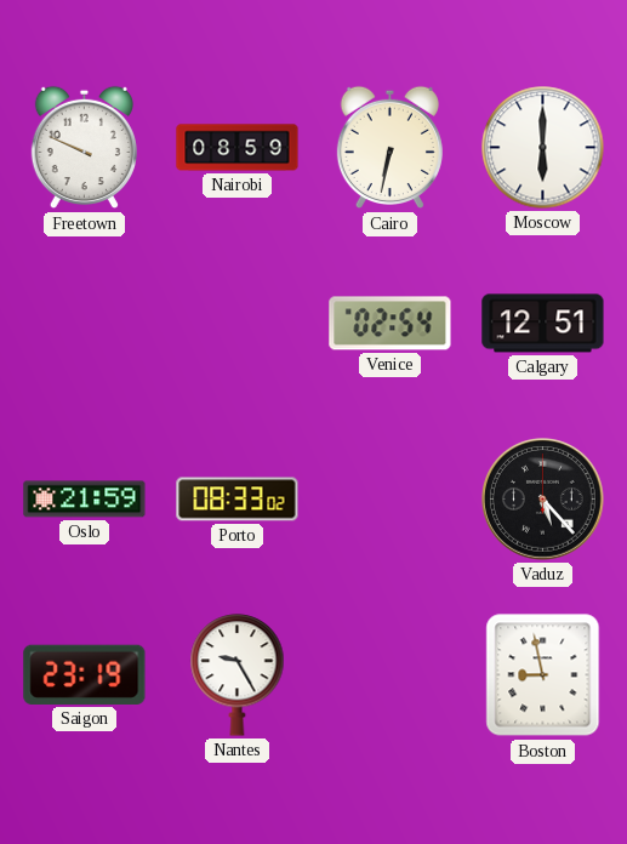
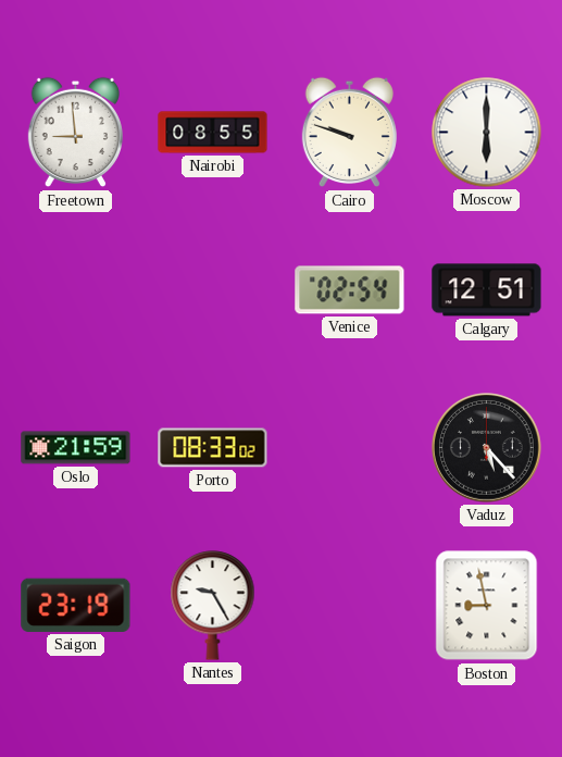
Freetown: 9:49 -> 8:59 (75, 133)
Nairobi: 08:59 -> 08:55 (213, 133)
Cairo: 6:32 -> 9:48 (349, 133)
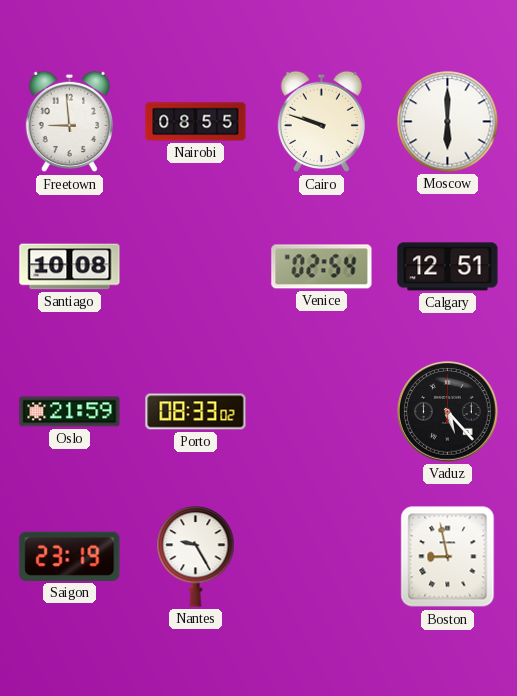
Santiago: none -> 10:08 (70, 267)
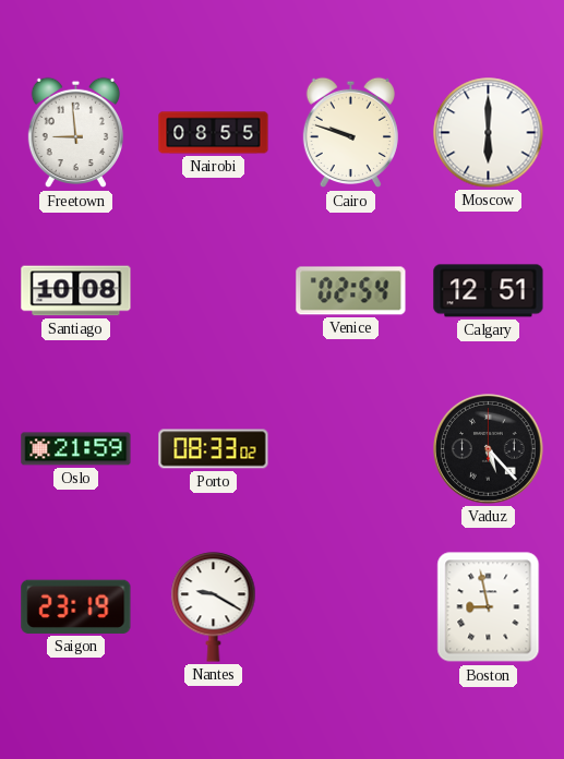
Nantes: 9:25 -> 9:20 (214, 607)
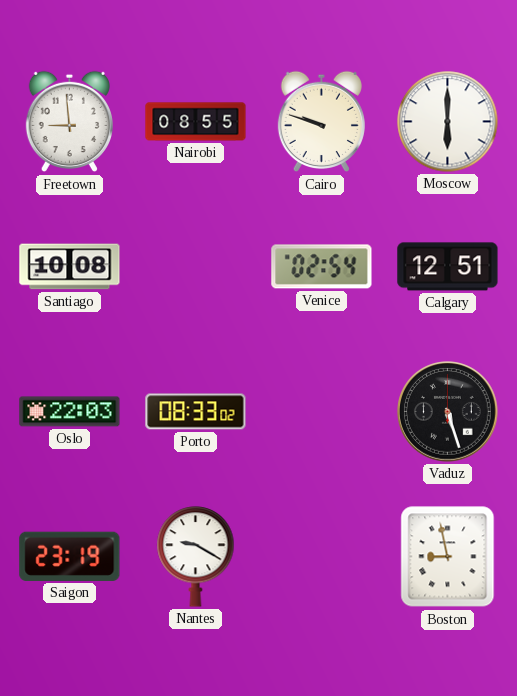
Oslo: 21:59 -> 22:03 (70, 412)
Vaduz: 5:23 -> 5:27 (448, 412)
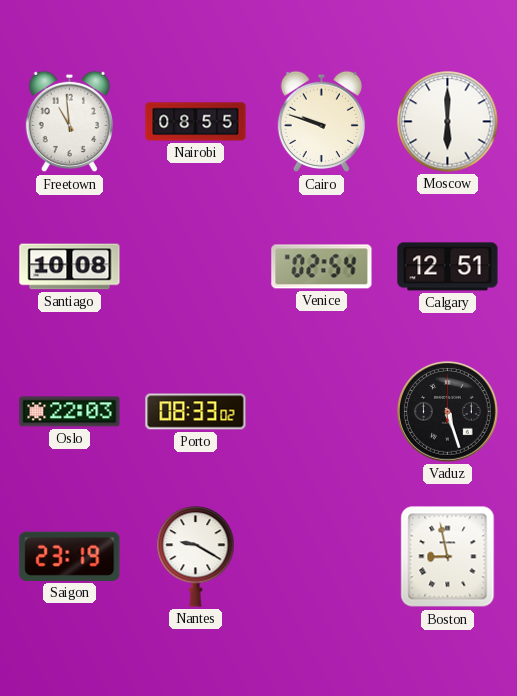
Freetown: 8:59 -> 10:59 (69, 122)
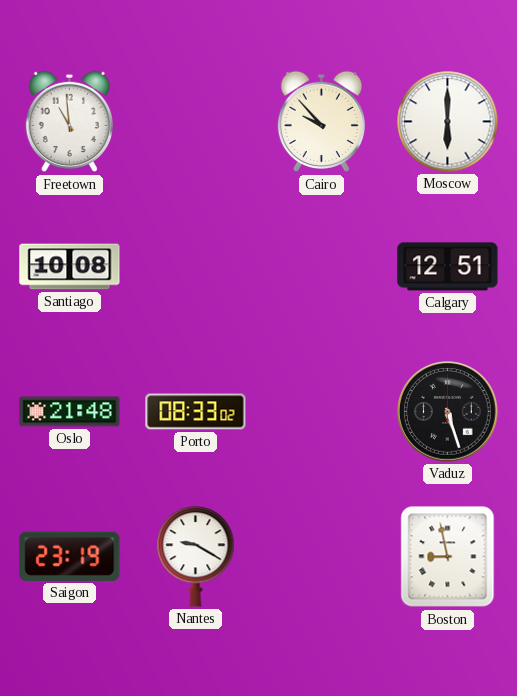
Nairobi: 08:55 -> none (196, 122)
Cairo: 9:48 -> 9:53 (321, 122)
Venice: 02:54 -> none (322, 267)
Oslo: 22:03 -> 21:48 (70, 412)
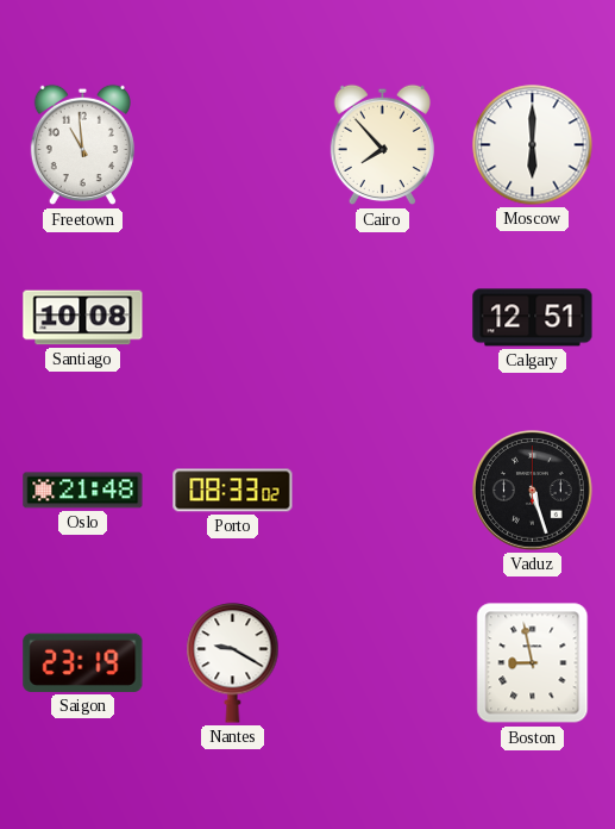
Cairo: 9:53 -> 7:53 (382, 145)
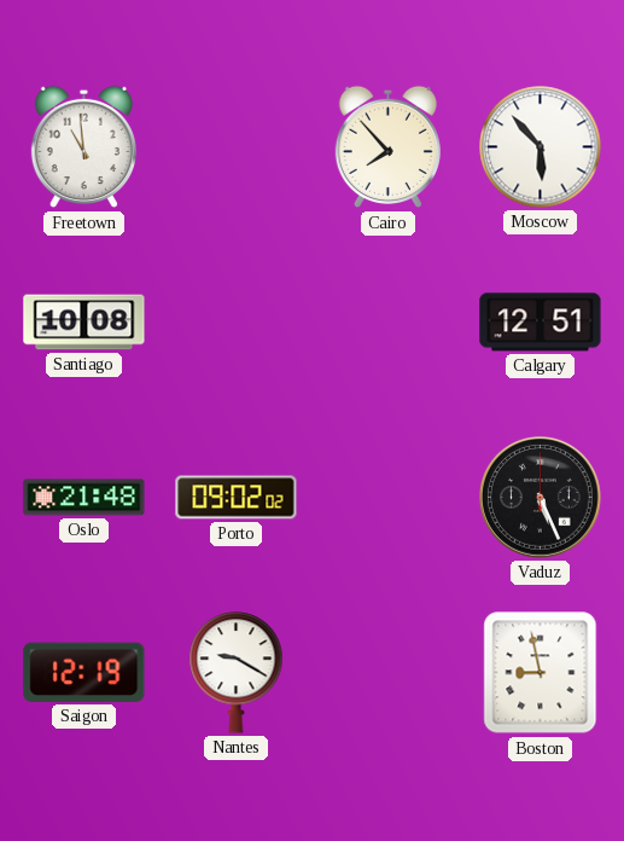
Moscow: 6:00 -> 5:53 (541, 147)
Porto: 08:33 -> 09:02 (237, 498)
Vaduz: 5:27 -> 5:26 (541, 498)
Saigon: 23:19 -> 12:19 (84, 672)
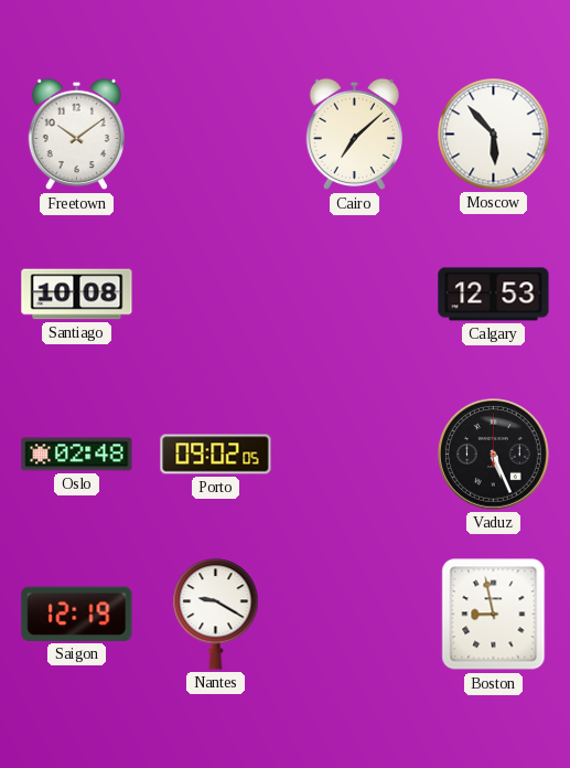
Freetown: 10:59 -> 10:09 (76, 135)
Cairo: 7:53 -> 7:08 (354, 135)
Calgary: 12:51 -> 12:53 (494, 295)
Oslo: 21:48 -> 02:48 (77, 455)
Porto: 09:02:02 -> 09:02:05 (216, 455)
